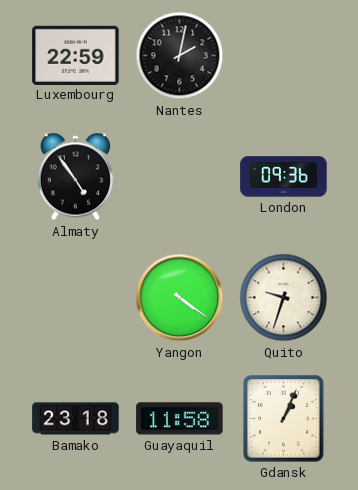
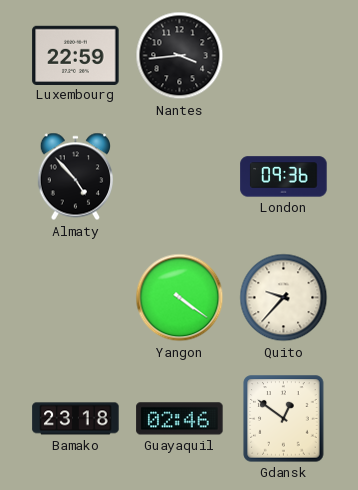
Nantes: 2:02 -> 3:44 (180, 56)
Almaty: 4:54 -> 4:53 (75, 177)
Quito: 9:33 -> 9:37 (284, 298)
Guayaquil: 11:58 -> 02:46 (180, 419)
Gdansk: 1:04 -> 12:51 (284, 419)
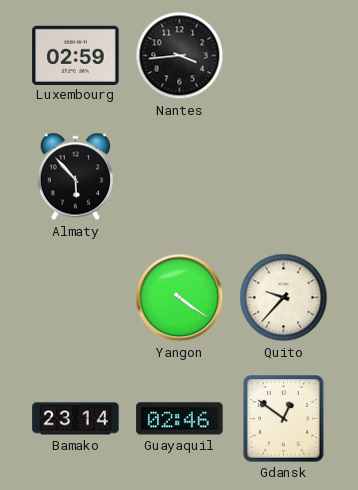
Luxembourg: 22:59 -> 02:59 (76, 55)
Almaty: 4:53 -> 5:53 (75, 177)
London: 09:36 -> none (284, 177)
Bamako: 23:18 -> 23:14 (76, 419)
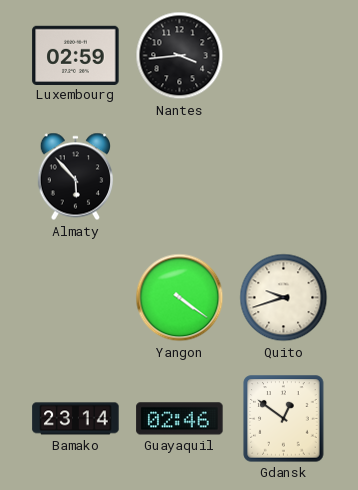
Quito: 9:37 -> 9:42 (284, 298)
